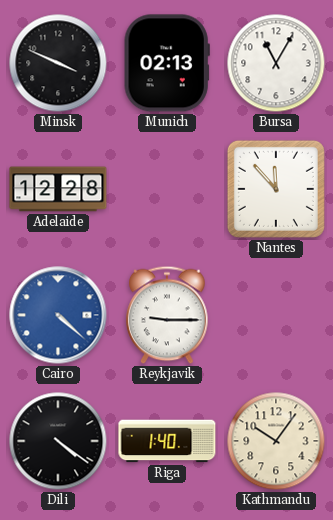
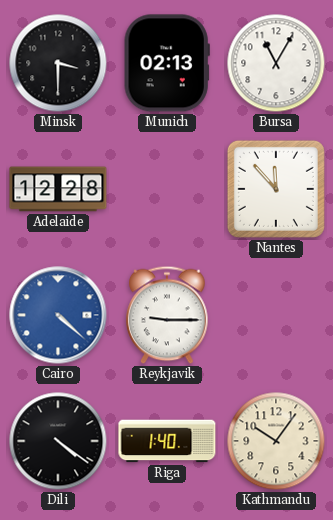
Minsk: 3:49 -> 3:30 (58, 63)
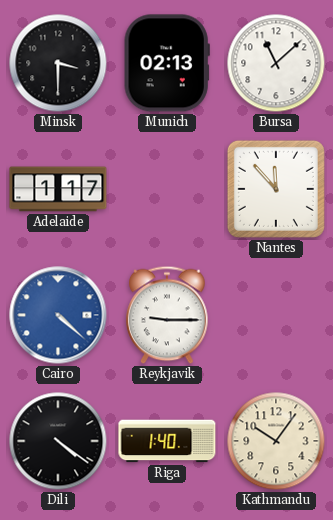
Bursa: 11:05 -> 11:08 (276, 63)
Adelaide: 12:28 -> 1:17 (58, 189)
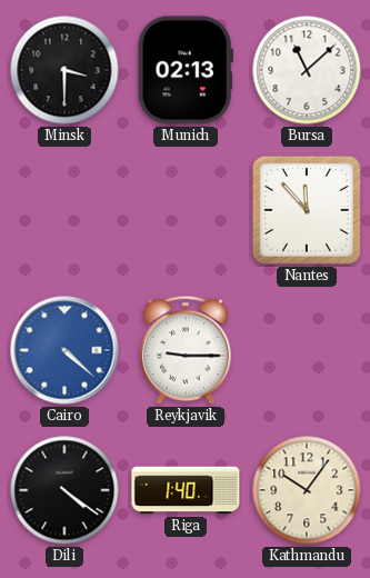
Adelaide: 1:17 -> none (58, 189)
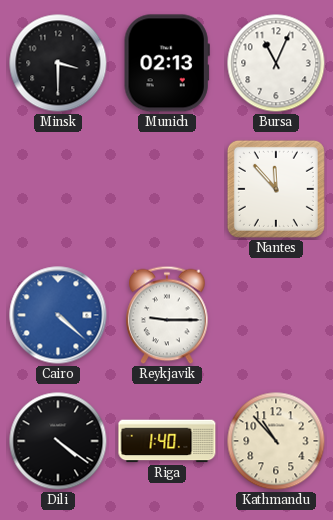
Bursa: 11:08 -> 11:04 (276, 63)
Kathmandu: 10:06 -> 10:53 (276, 441)
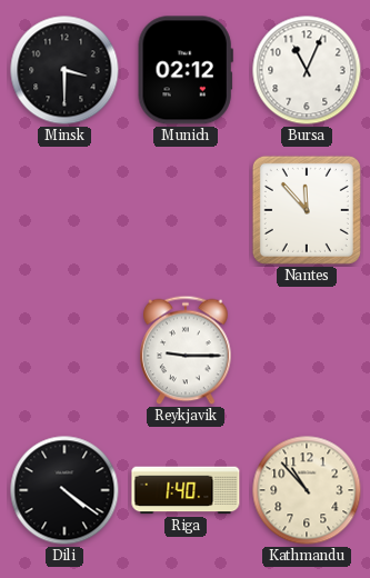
Munich: 02:13 -> 02:12 (186, 70)
Cairo: 4:22 -> none (58, 315)
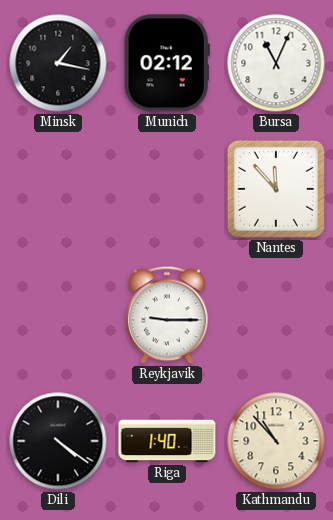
Minsk: 3:30 -> 1:17 (58, 63)
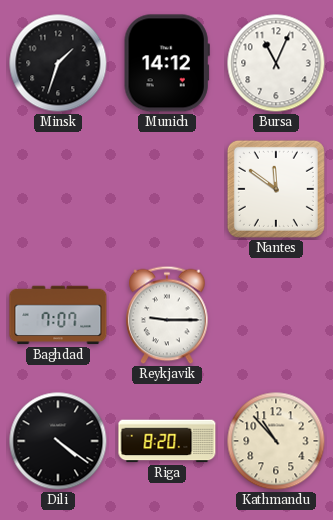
Minsk: 1:17 -> 1:33 (58, 63)
Munich: 02:12 -> 14:12 (167, 63)
Nantes: 11:53 -> 11:51 (276, 189)
Baghdad: none -> 7:07 (58, 315)
Riga: 1:40 -> 8:20 (167, 441)
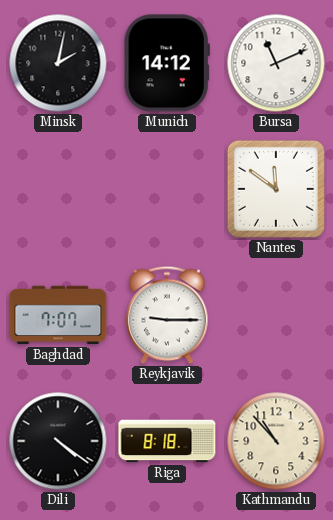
Minsk: 1:33 -> 2:02 (58, 63)
Bursa: 11:04 -> 11:11 (276, 63)
Riga: 8:20 -> 8:18 (167, 441)
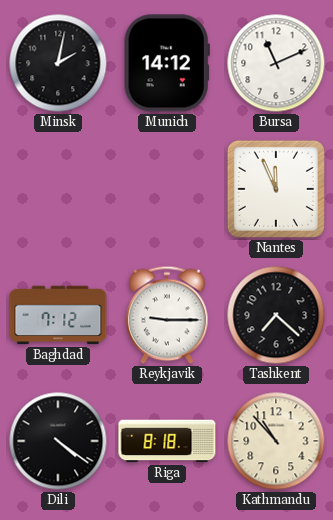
Nantes: 11:51 -> 11:56 (276, 189)
Baghdad: 7:07 -> 7:12 (58, 315)
Tashkent: none -> 7:22 (276, 315)
